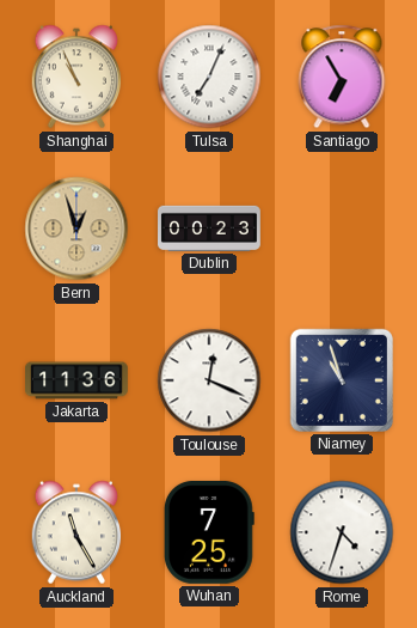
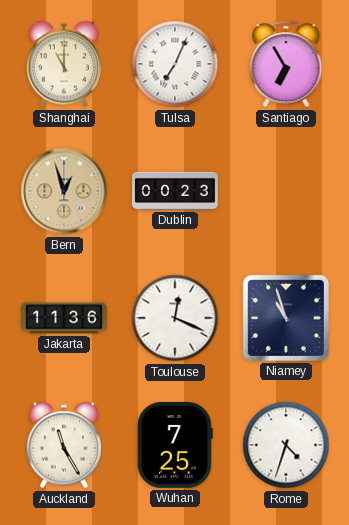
Shanghai: 10:56 -> 11:00 (64, 64)
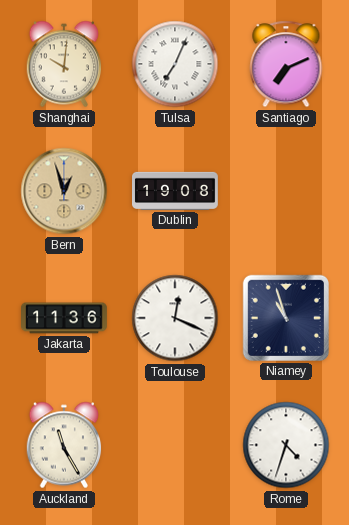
Shanghai: 11:00 -> 10:01 (64, 64)
Santiago: 6:55 -> 7:11 (286, 64)
Dublin: 00:23 -> 19:08 (176, 191)
Wuhan: 7:25 -> none (175, 445)
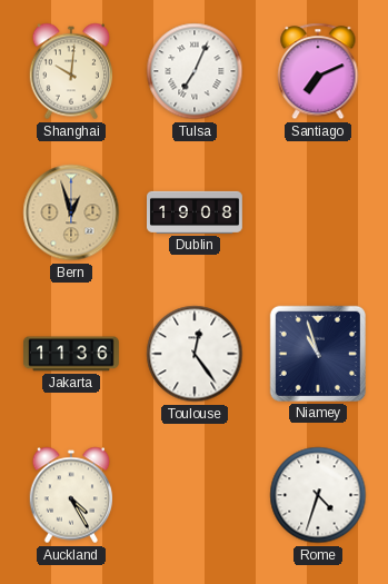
Toulouse: 12:19 -> 12:24 (195, 354)
Auckland: 11:25 -> 4:25 (71, 495)
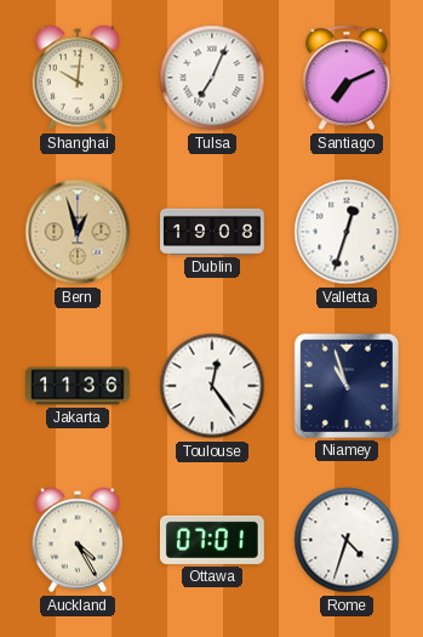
Valletta: none -> 12:33 (347, 232)
Ottawa: none -> 07:01 (212, 540)
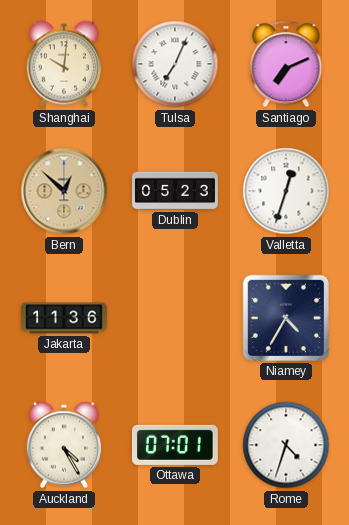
Bern: 12:57 -> 12:52 (64, 191)
Dublin: 19:08 -> 05:23 (176, 191)
Toulouse: 12:24 -> none (212, 386)
Niamey: 10:57 -> 4:35 (286, 318)
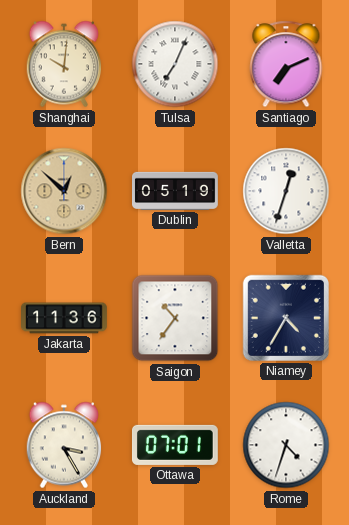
Dublin: 05:23 -> 05:19 (176, 191)
Saigon: none -> 10:36 (175, 318)
Auckland: 4:25 -> 3:25 (64, 445)
